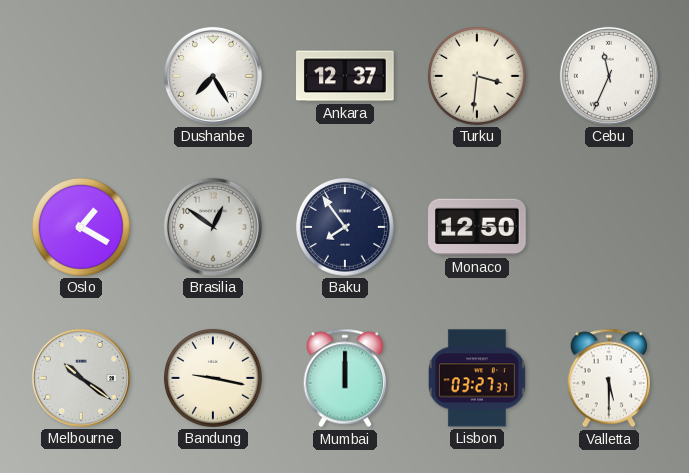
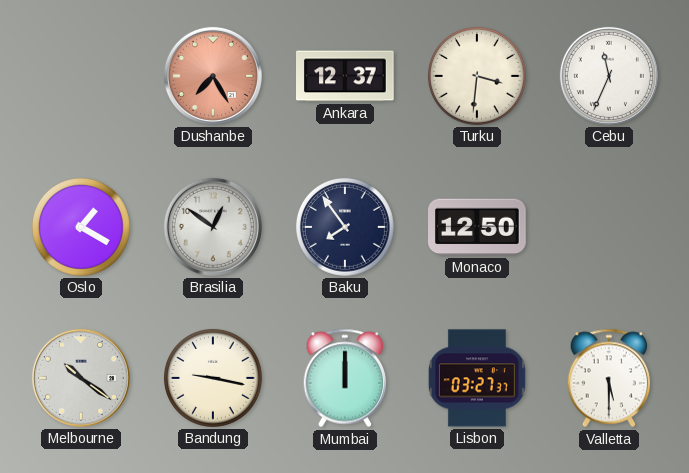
Dushanbe dial: white -> salmon (213, 76)
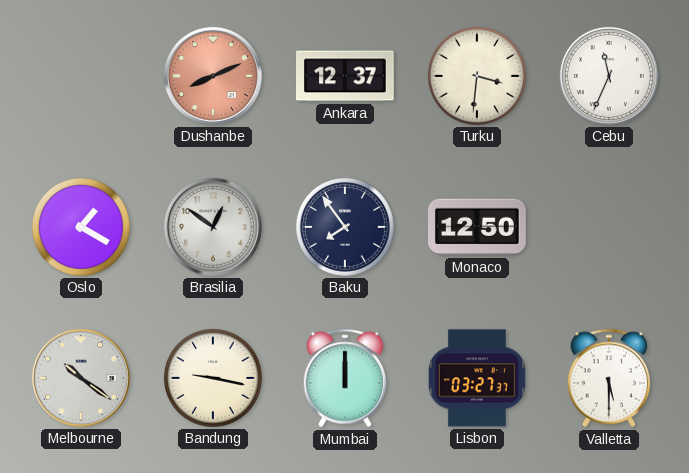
Dushanbe: 7:25 -> 8:11 (213, 76)
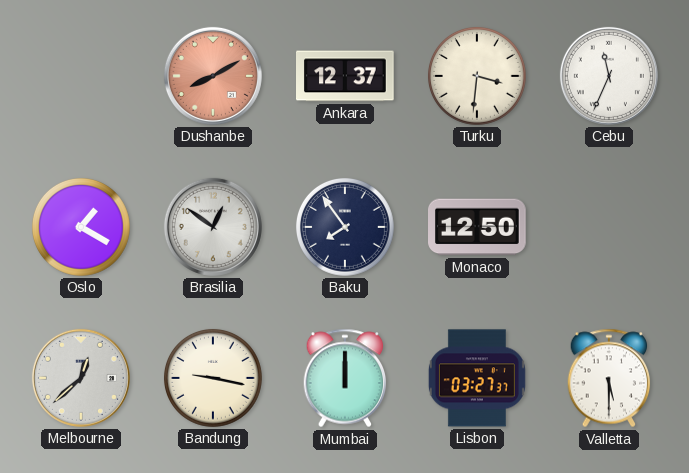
Dushanbe: 8:11 -> 8:10 (213, 76)
Melbourne: 10:21 -> 12:38 (81, 378)
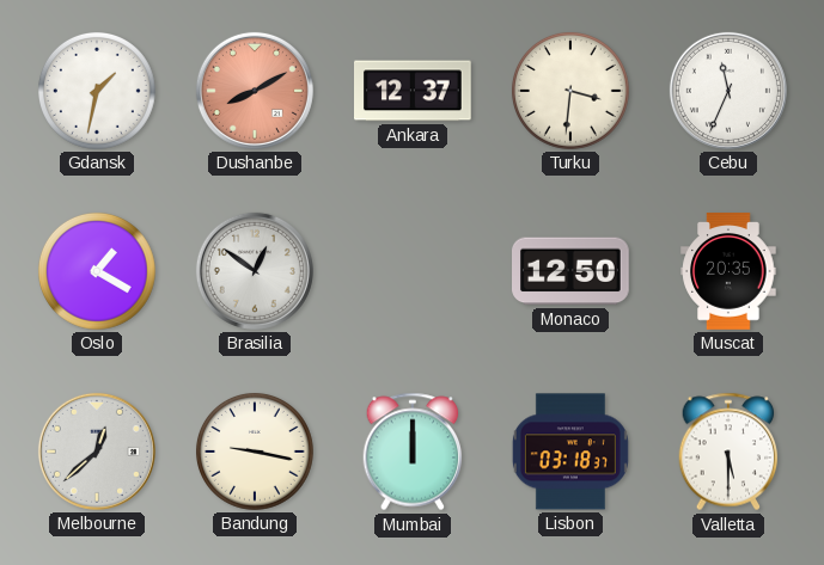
Gdansk: none -> 1:32 (97, 91)
Baku: 7:54 -> none (345, 227)
Muscat: none -> 20:35 (728, 271)
Lisbon: 03:27 -> 03:18 (570, 452)
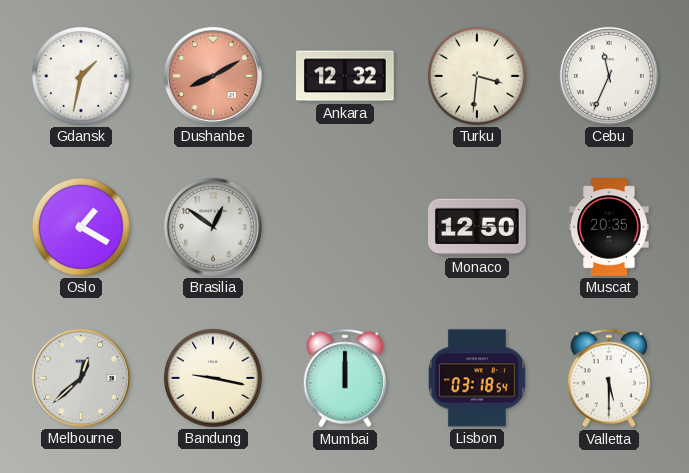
Ankara: 12:37 -> 12:32 (345, 76)
Lisbon: 03:18:37 -> 03:18:54 (477, 378)
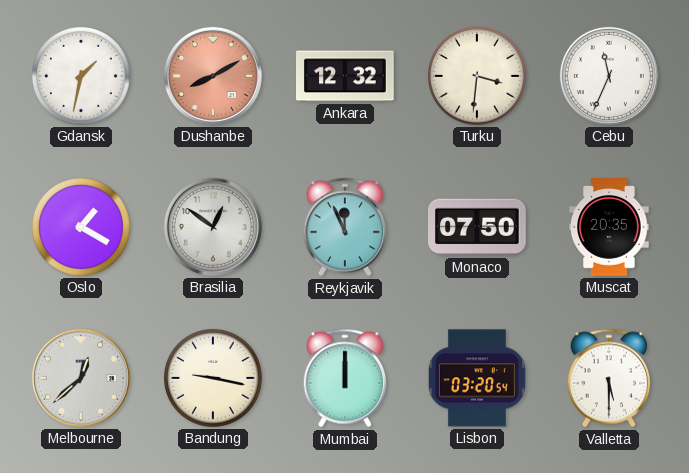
Reykjavik: none -> 11:56 (345, 227)
Monaco: 12:50 -> 07:50 (478, 227)
Lisbon: 03:18 -> 03:20 (477, 378)
